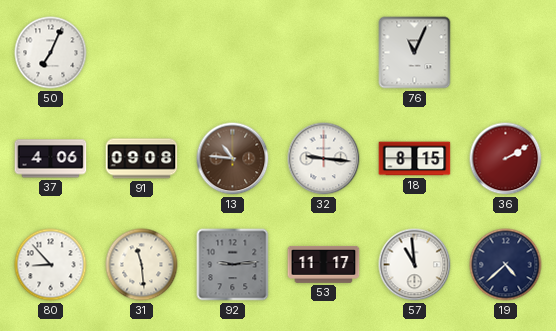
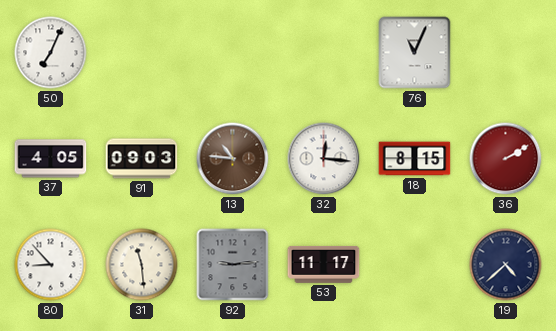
37: 4:06 -> 4:05 (51, 159)
91: 09:08 -> 09:03 (142, 159)
32: 9:16 -> 12:16 (324, 159)
57: 10:59 -> none (415, 265)
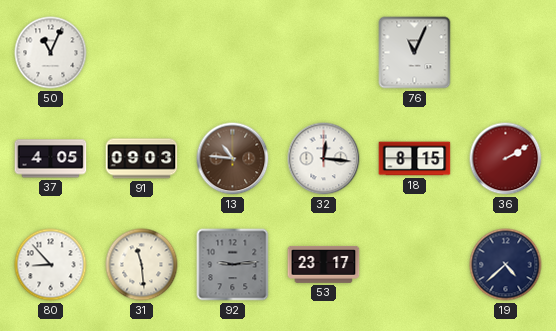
50: 7:04 -> 11:04 (51, 53)
53: 11:17 -> 23:17 (324, 264)
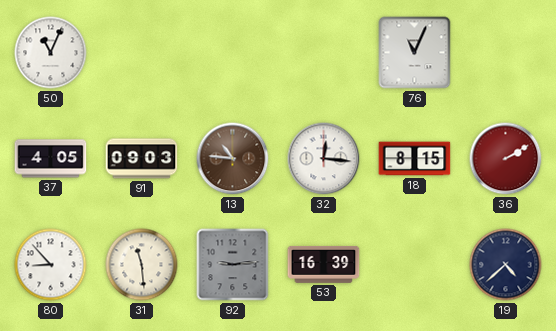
53: 23:17 -> 16:39 (324, 264)
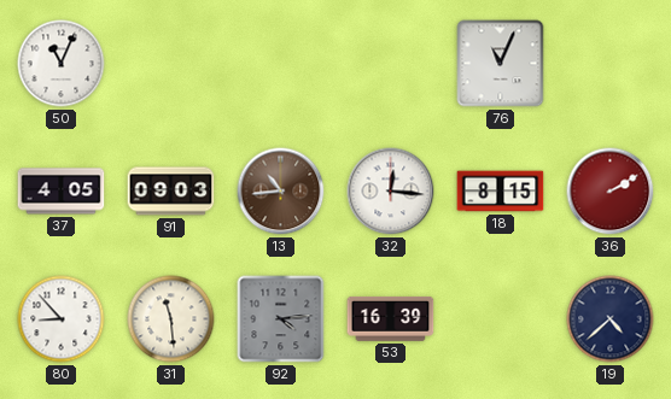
13: 10:46 -> 10:44 (281, 192)
92: 9:14 -> 4:14 (281, 319)
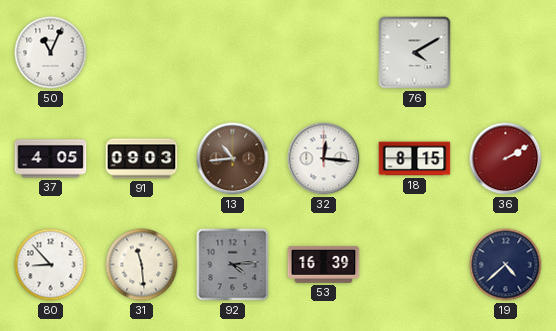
76: 11:04 -> 4:10 (415, 53)
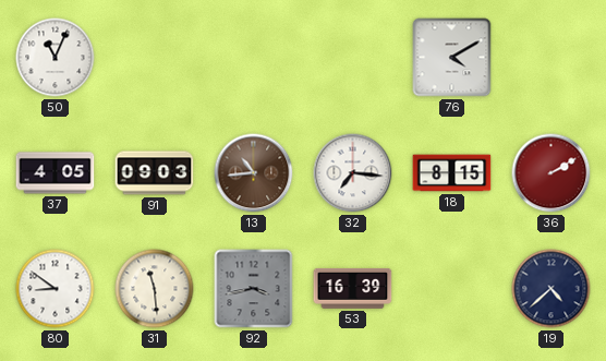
32: 12:16 -> 7:16 (353, 173)
80: 8:53 -> 8:51 (56, 289)
92: 4:14 -> 3:43 (254, 289)
